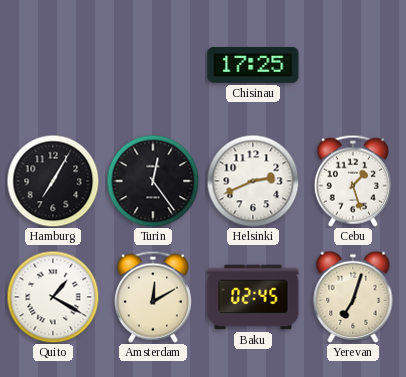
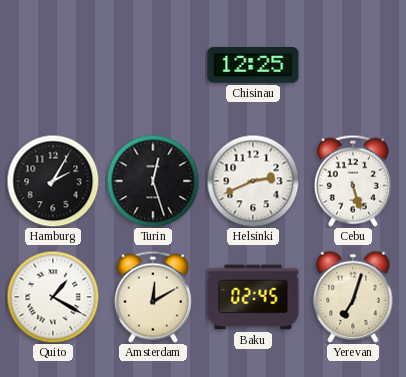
Chisinau: 17:25 -> 12:25 (253, 65)
Hamburg: 7:05 -> 2:05 (53, 181)
Turin: 12:24 -> 12:27 (153, 181)
Cebu: 1:27 -> 5:27 (353, 181)
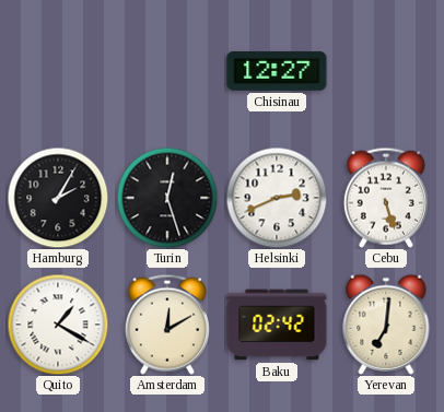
Chisinau: 12:25 -> 12:27 (277, 71)
Baku: 02:45 -> 02:42 (277, 325)
Yerevan: 7:03 -> 7:01 (386, 325)
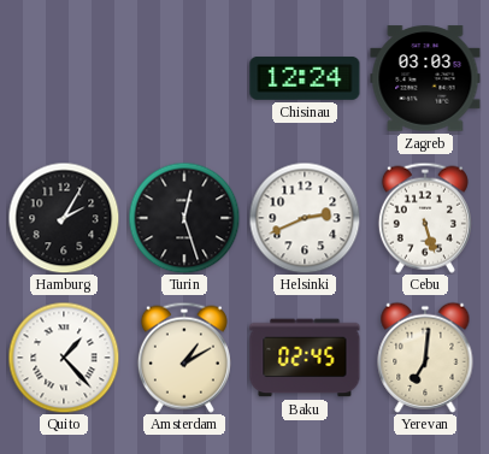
Chisinau: 12:27 -> 12:24 (305, 78)
Zagreb: none -> 03:03 (425, 78)
Quito: 1:20 -> 1:23 (64, 358)
Amsterdam: 12:10 -> 1:10 (184, 358)
Baku: 02:42 -> 02:45 (305, 358)
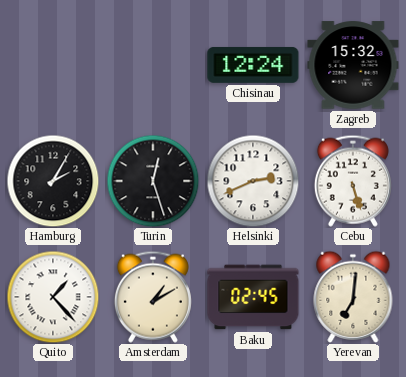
Zagreb: 03:03 -> 15:32 (353, 65)
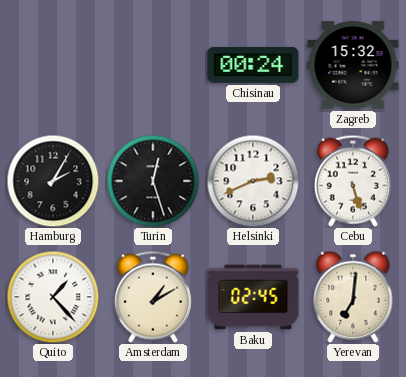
Chisinau: 12:24 -> 00:24 (253, 65)
